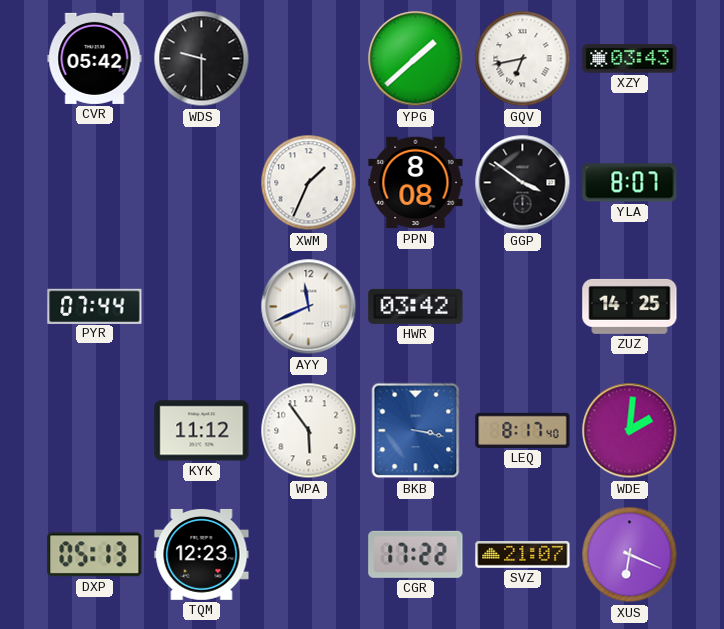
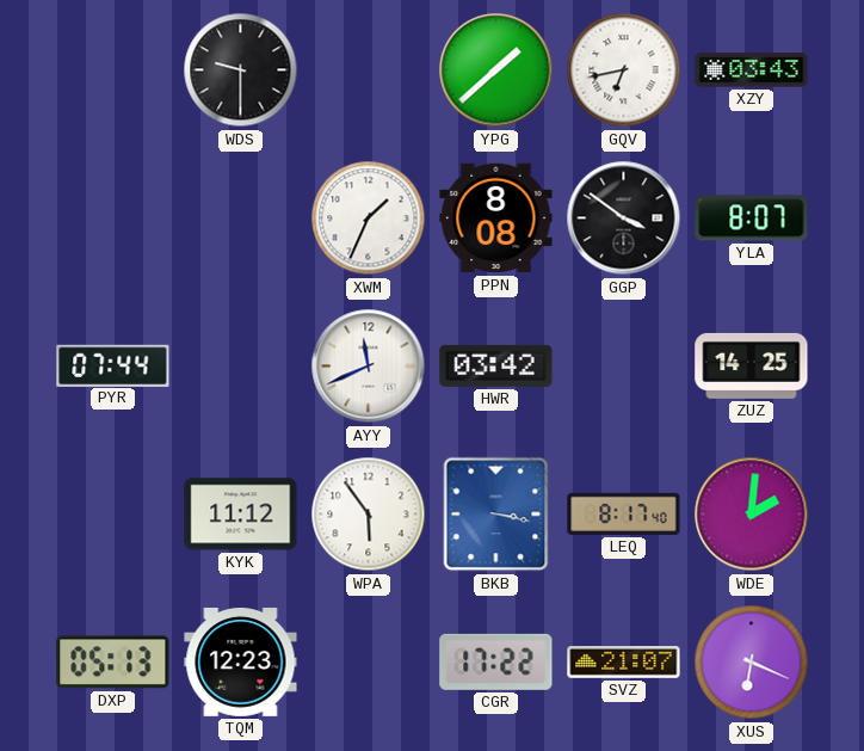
CVR: 05:42 -> none (95, 58)
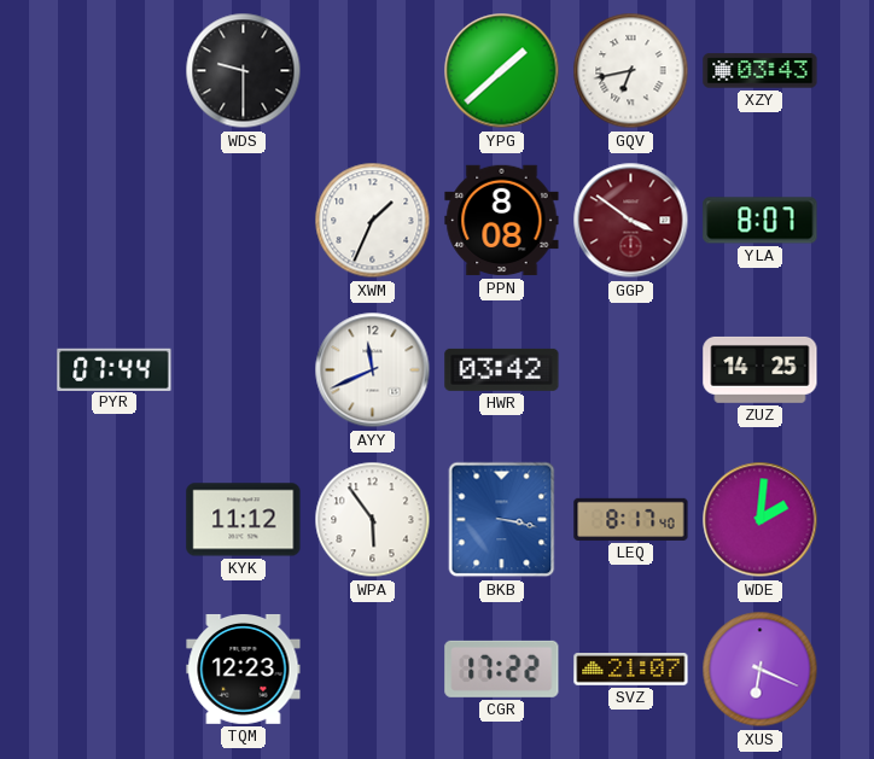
GGP dial: black -> burgundy (631, 221)
DXP: 05:13 -> none (113, 663)
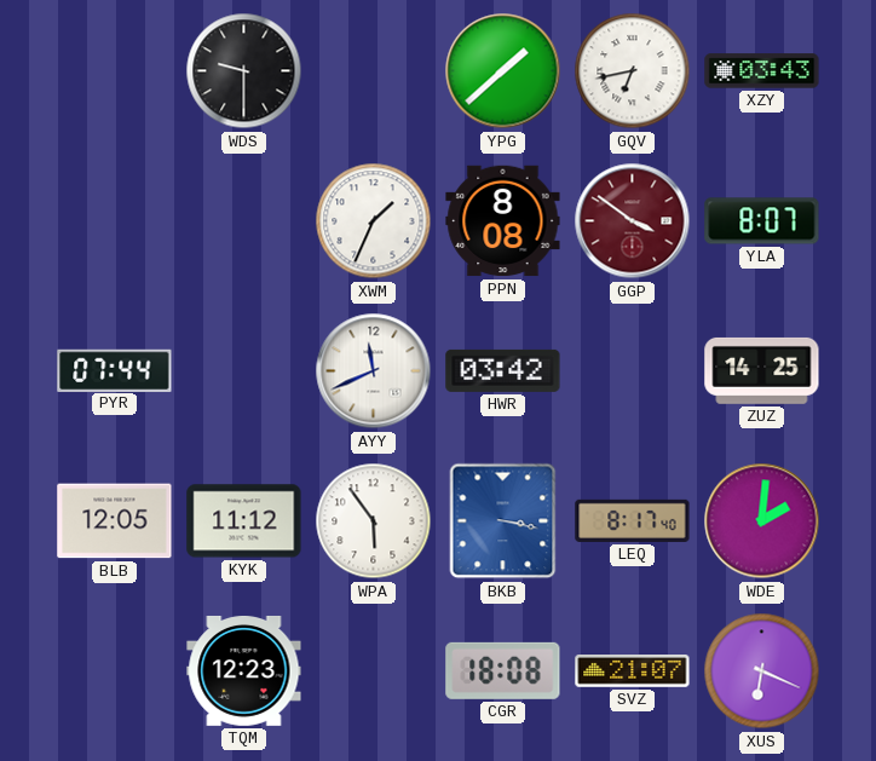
BLB: none -> 12:05 (115, 521)
CGR: 17:22 -> 18:08 (503, 670)
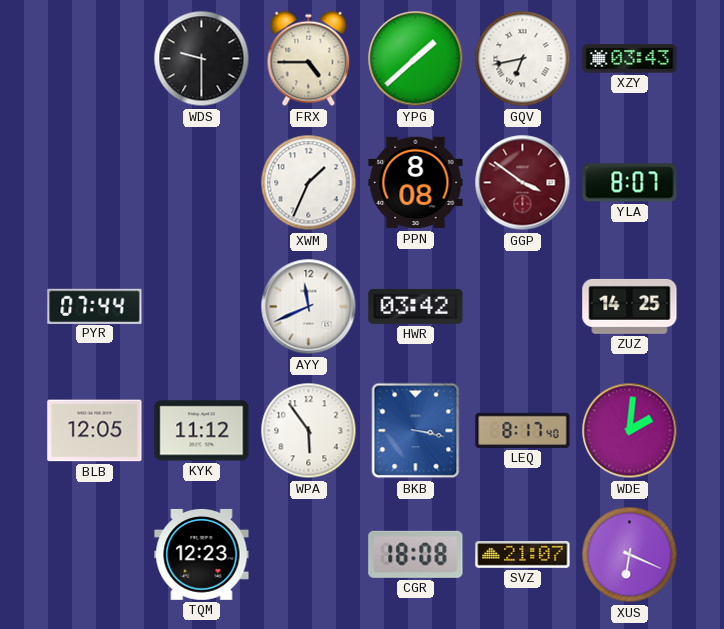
FRX: none -> 4:45 (309, 59)
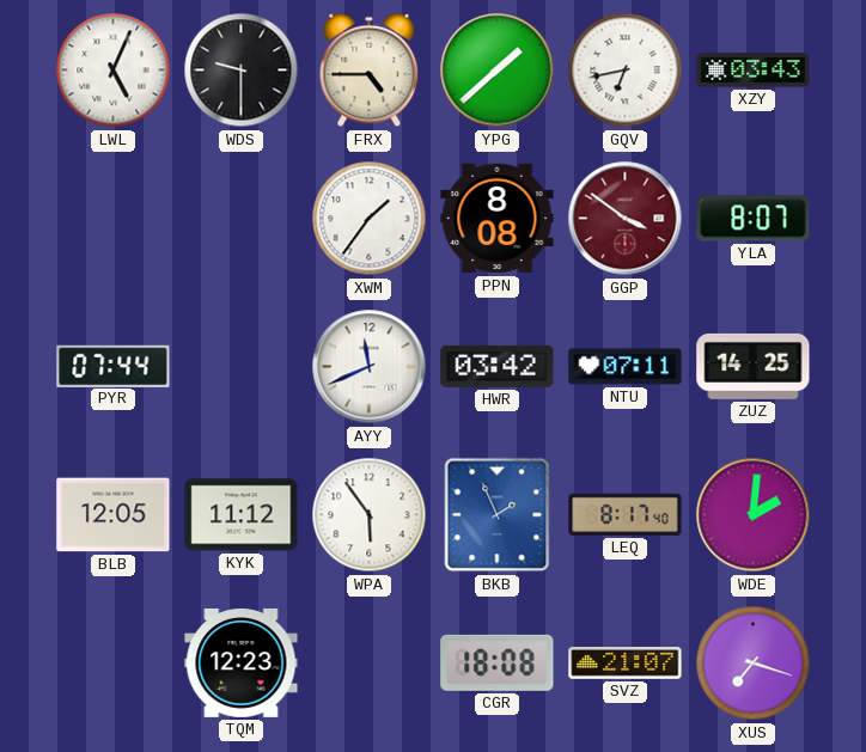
LWL: none -> 5:04 (114, 71)
XWM: 1:34 -> 1:36 (370, 219)
NTU: none -> 07:11 (626, 367)
BKB: 3:17 -> 1:56 (498, 515)
XUS: 6:19 -> 7:18 (754, 664)
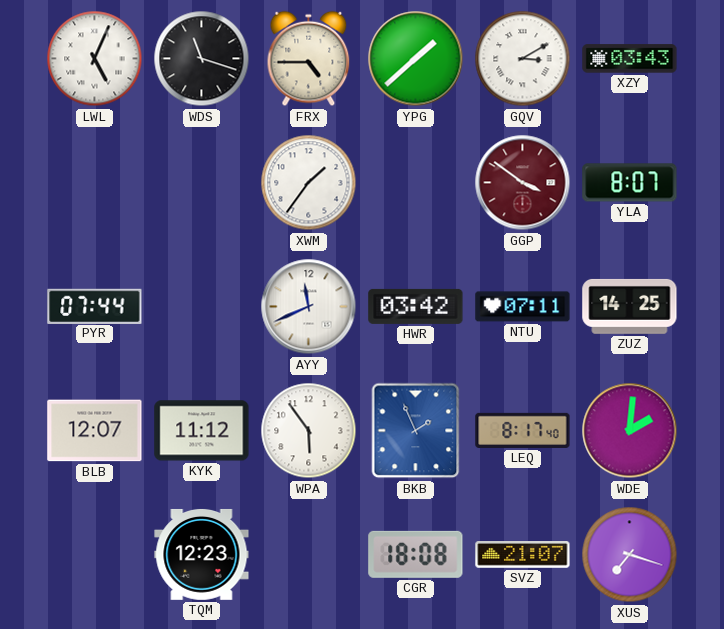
WDS: 9:30 -> 11:18 (202, 59)
GQV: 6:43 -> 3:10 (523, 59)
PPN: 8:08 -> none (498, 219)
BLB: 12:05 -> 12:07 (95, 431)
